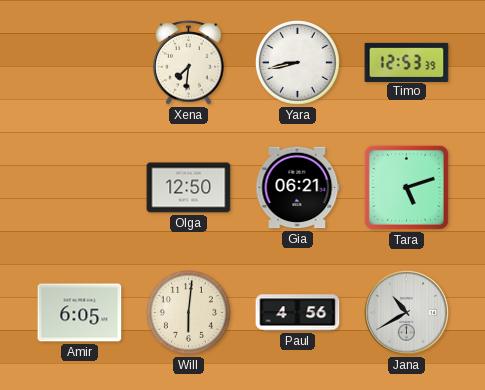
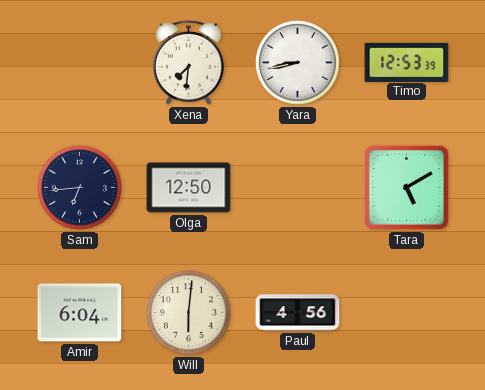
Sam: none -> 6:44 (79, 187)
Gia: 06:21 -> none (298, 188)
Tara: 5:12 -> 5:10 (406, 187)
Amir: 6:05 -> 6:04 (80, 313)
Jana: 10:40 -> none (407, 313)
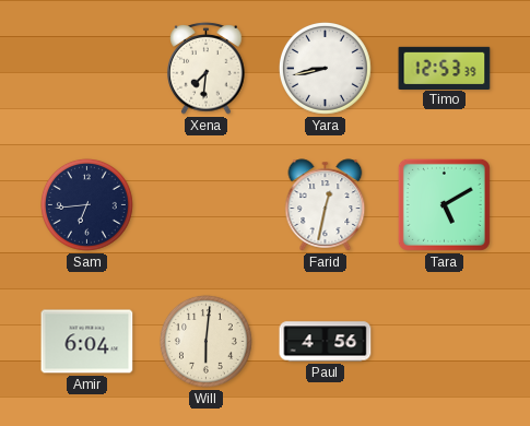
Olga: 12:50 -> none (189, 188)
Farid: none -> 12:32 (326, 205)
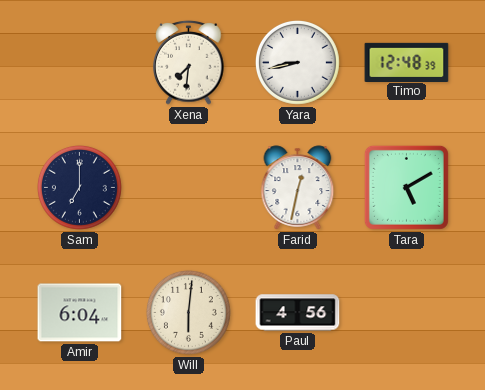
Timo: 12:53 -> 12:48 (407, 62)
Sam: 6:44 -> 7:00 (79, 187)
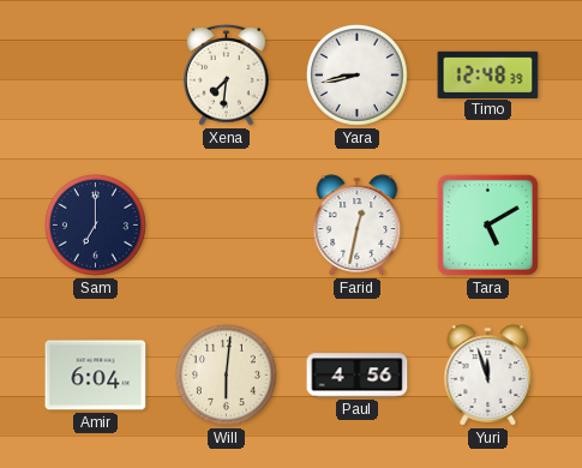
Yuri: none -> 11:57 (488, 376)
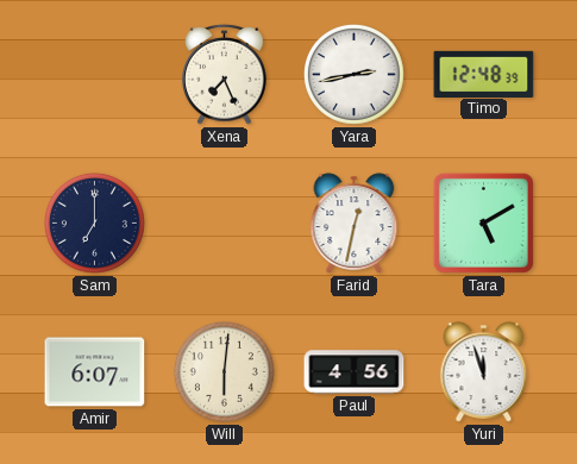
Xena: 7:31 -> 7:26 (225, 75)
Yara: 8:43 -> 2:43 (353, 74)
Amir: 6:04 -> 6:07 (95, 372)
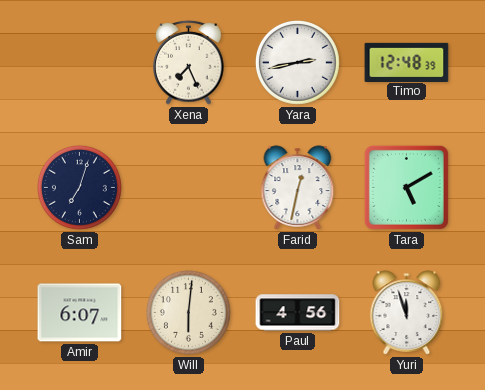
Sam: 7:00 -> 7:03 (79, 187)
